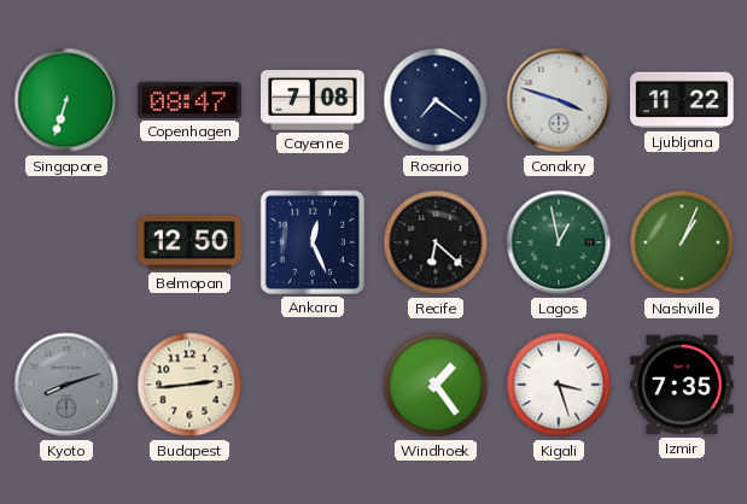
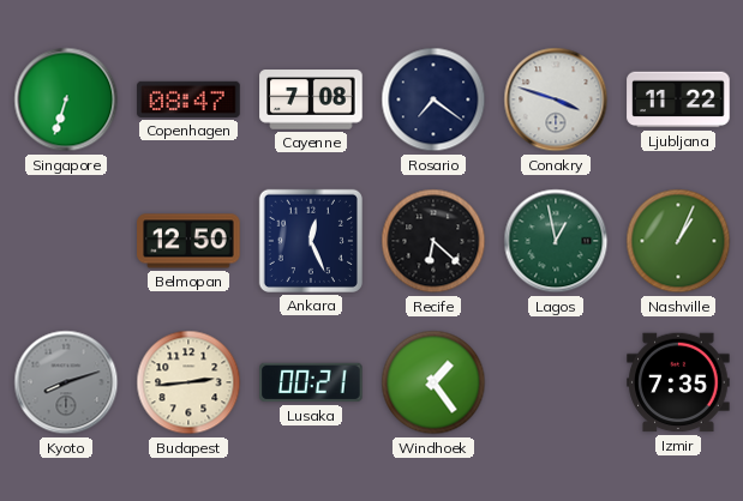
Lusaka: none -> 00:21 (311, 382)
Kigali: 3:27 -> none (559, 385)
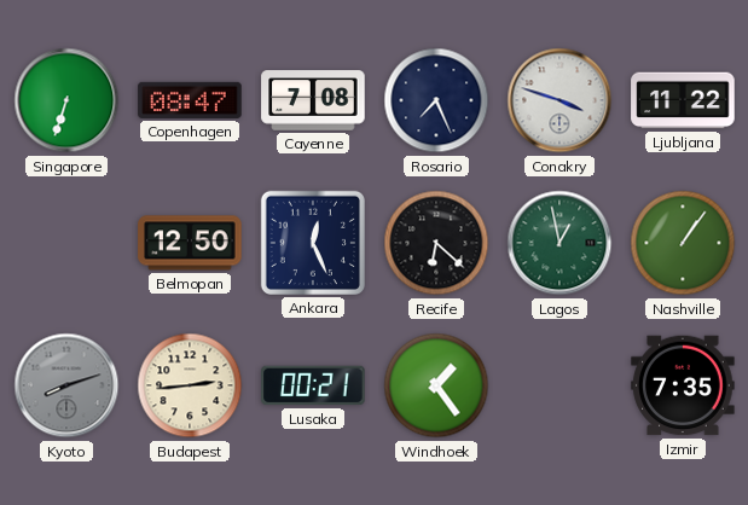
Rosario: 7:21 -> 7:26 (436, 100)
Nashville: 1:04 -> 1:06 (683, 243)
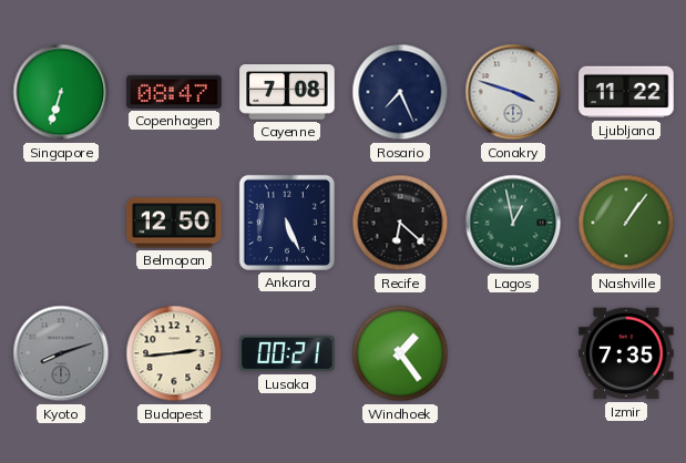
Ankara: 12:26 -> 5:26 (287, 223)
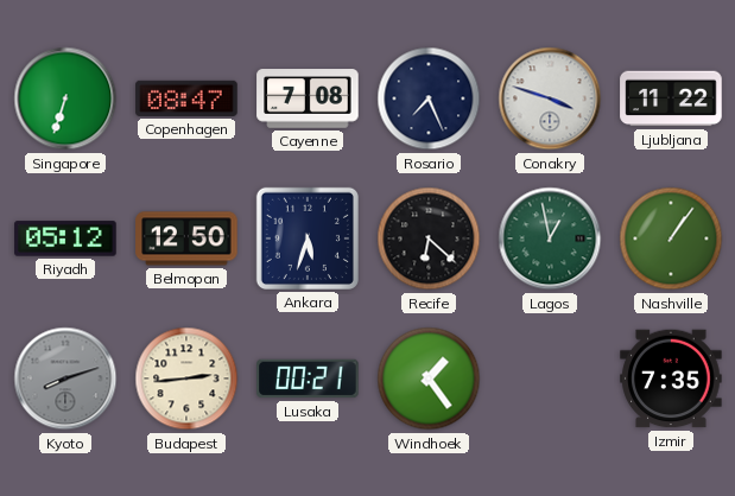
Riyadh: none -> 05:12 (65, 239)
Ankara: 5:26 -> 5:33 (308, 239)
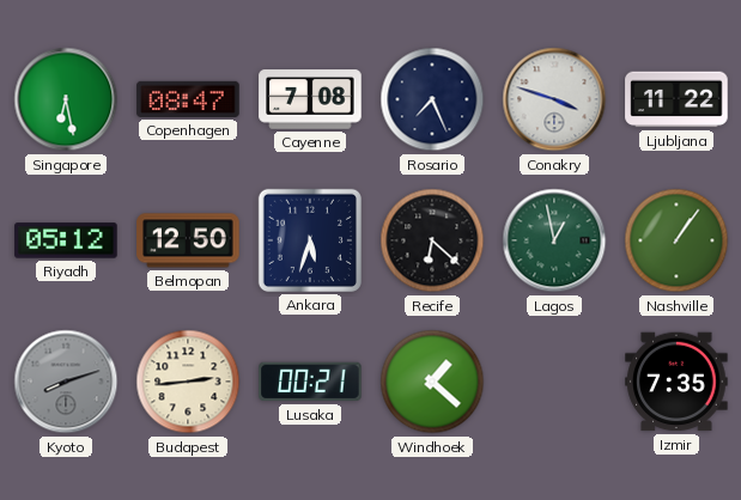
Singapore: 6:33 -> 6:28 (66, 99)
Windhoek: 1:24 -> 1:22 (432, 382)
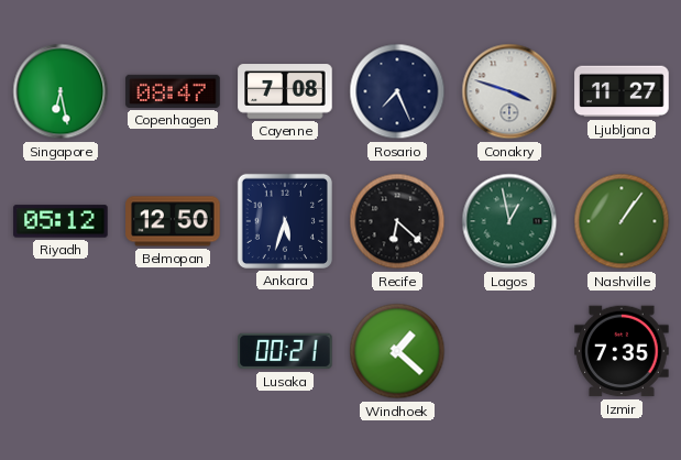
Ljubljana: 11:22 -> 11:27 (622, 91)
Kyoto: 8:12 -> none (66, 382)
Budapest: 2:44 -> none (188, 382)
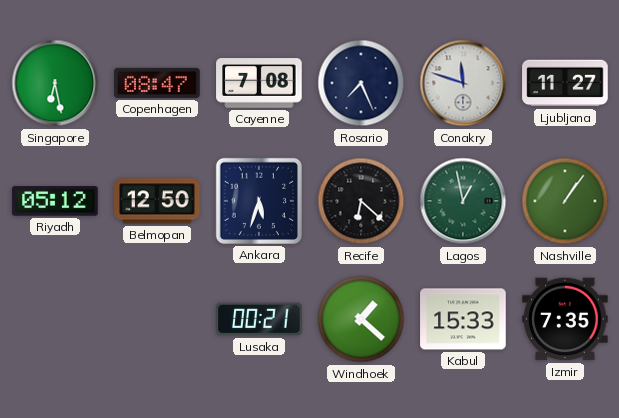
Conakry: 3:48 -> 11:48 (463, 83)
Kabul: none -> 15:33 (463, 319)
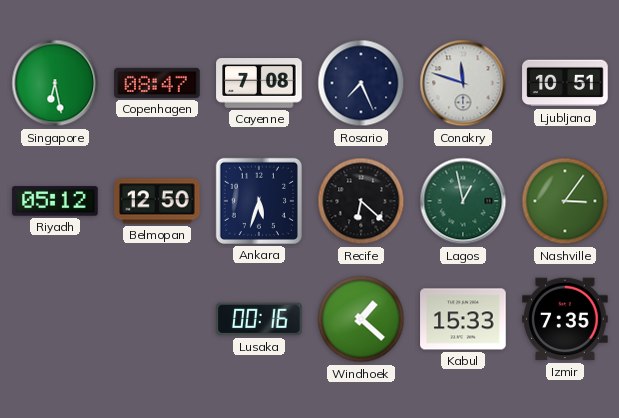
Ljubljana: 11:27 -> 10:51 (565, 83)
Nashville: 1:06 -> 3:06 (565, 201)
Lusaka: 00:21 -> 00:16 (259, 319)
